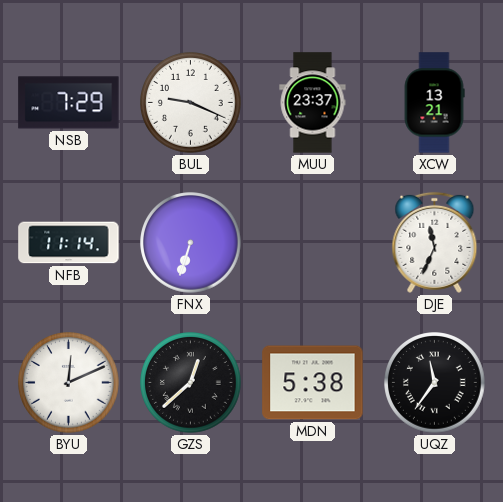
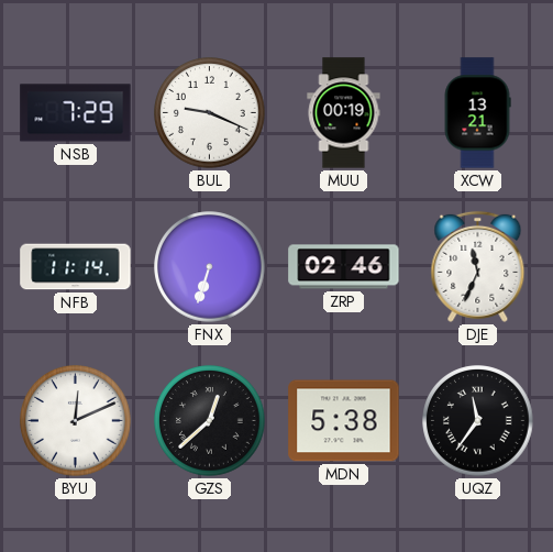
MUU: 23:37 -> 00:19 (344, 113)
ZRP: none -> 02:46 (344, 267)
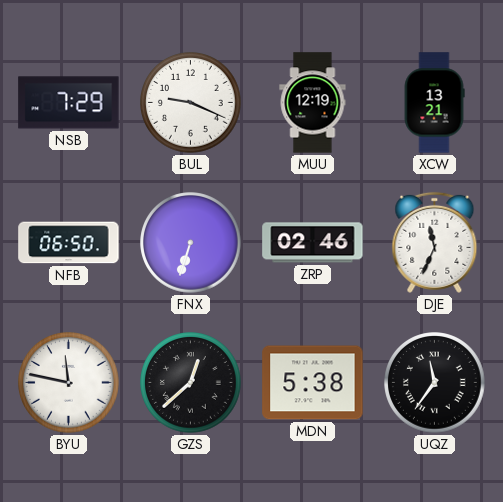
MUU: 00:19 -> 12:19 (313, 103)
NFB: 11:14 -> 06:50 (69, 243)
BYU: 12:11 -> 11:47 (69, 383)
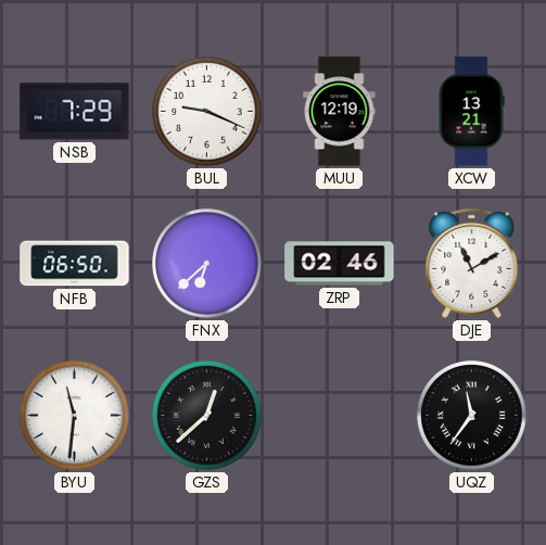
FNX: 6:33 -> 6:38 (207, 264)
DJE: 11:34 -> 11:10 (472, 263)
BYU: 11:47 -> 11:31 (75, 416)
MDN: 5:38 -> none (313, 383)
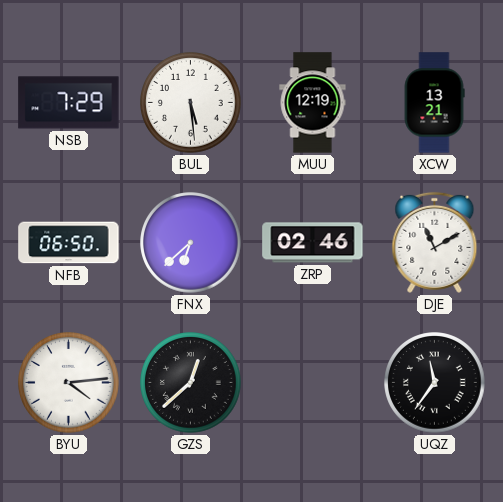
BUL: 9:19 -> 5:29 (191, 103)
BYU: 11:31 -> 4:14 (69, 383)
